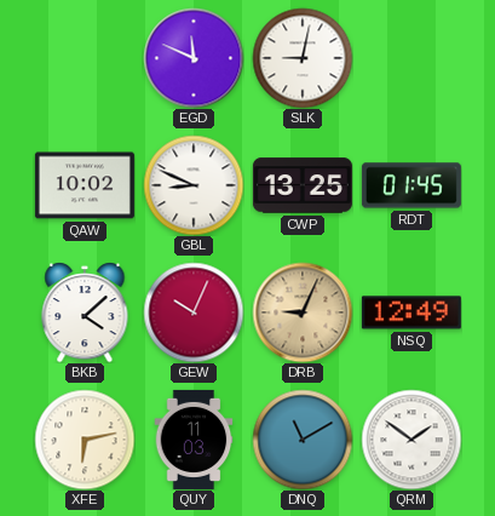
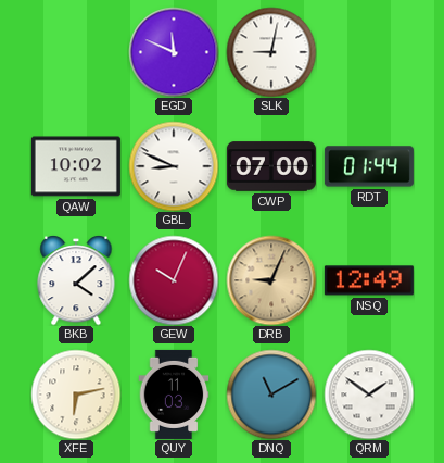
CWP: 13:25 -> 07:00 (271, 166)
RDT: 01:45 -> 01:44 (369, 166)
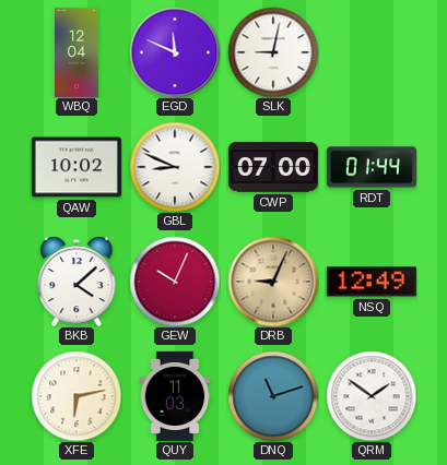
WBQ: none -> 12:04 (78, 52)
DNQ: 11:10 -> 11:12 (273, 396)
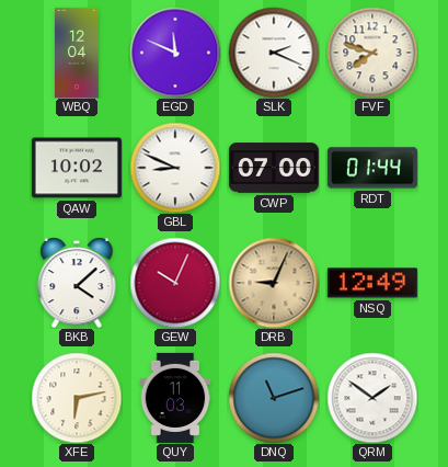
SLK: 9:02 -> 2:19 (274, 53)
FVF: none -> 7:48 (372, 53)
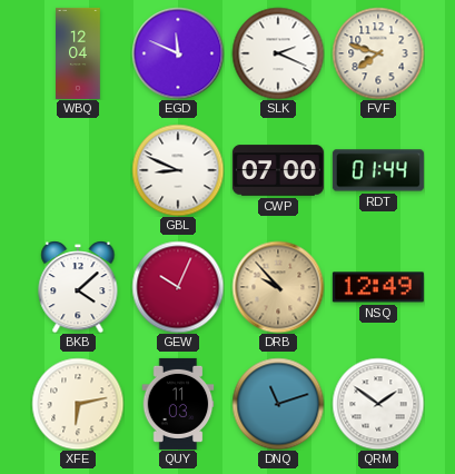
QAW: 10:02 -> none (77, 168)
DRB: 9:04 -> 9:53 (278, 287)
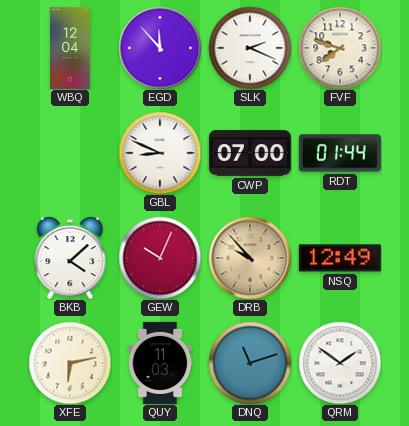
EGD: 11:49 -> 11:53 (160, 48)
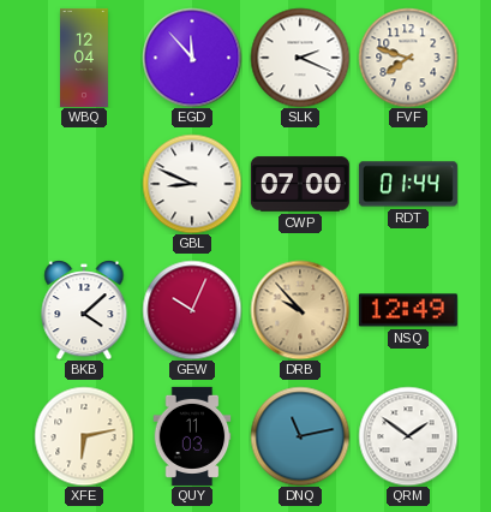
DNQ: 11:12 -> 11:13 (300, 436)
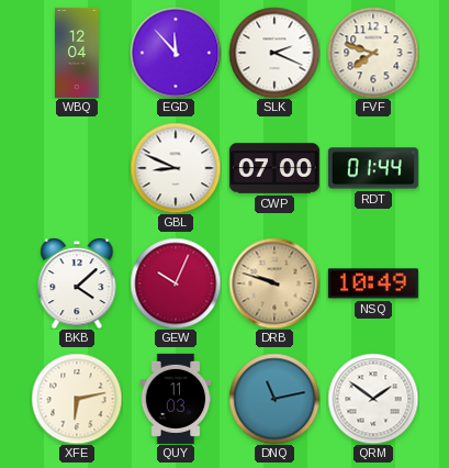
DRB: 9:53 -> 9:48 (274, 283)
NSQ: 12:49 -> 10:49 (373, 283)
